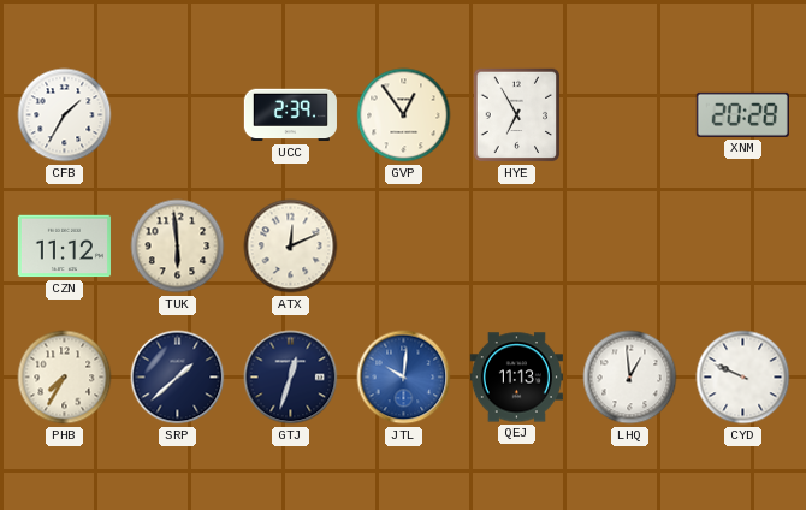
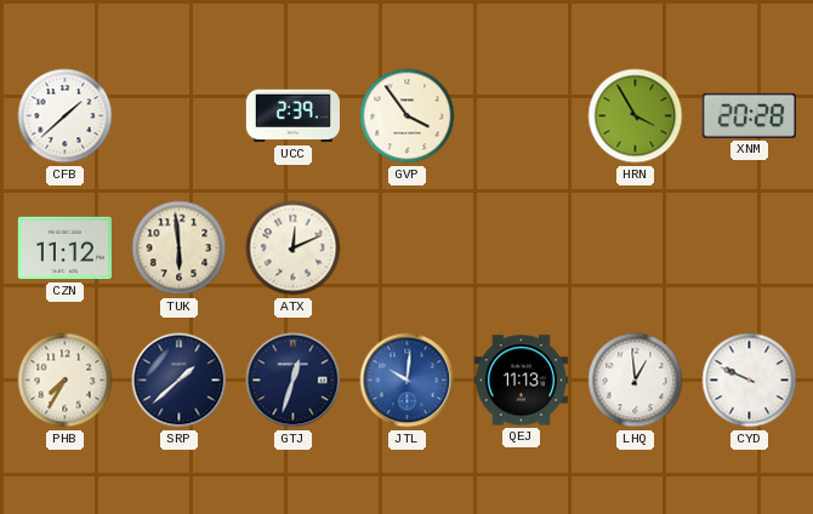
CFB: 1:35 -> 1:38 (66, 116)
GVP: 12:54 -> 3:54 (408, 116)
HYE: 6:55 -> none (517, 115)
HRN: none -> 3:55 (636, 116)
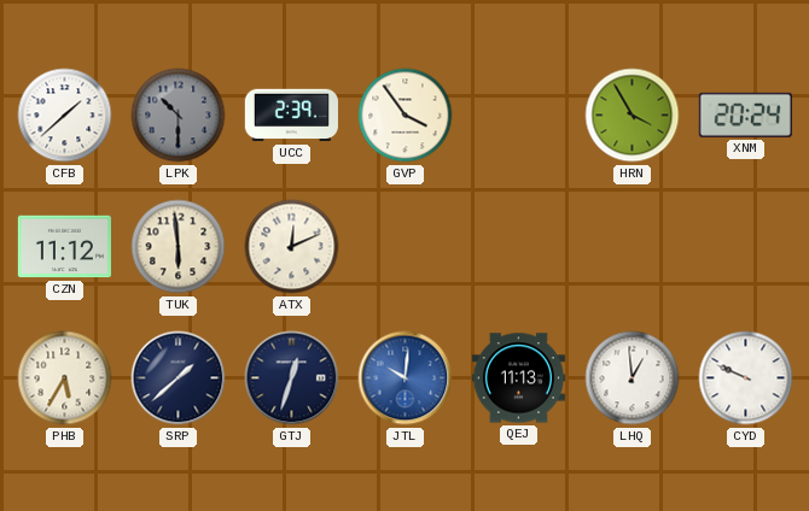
LPK: none -> 10:30 (179, 116)
XNM: 20:28 -> 20:24 (745, 114)
PHB: 7:35 -> 5:35 (65, 378)
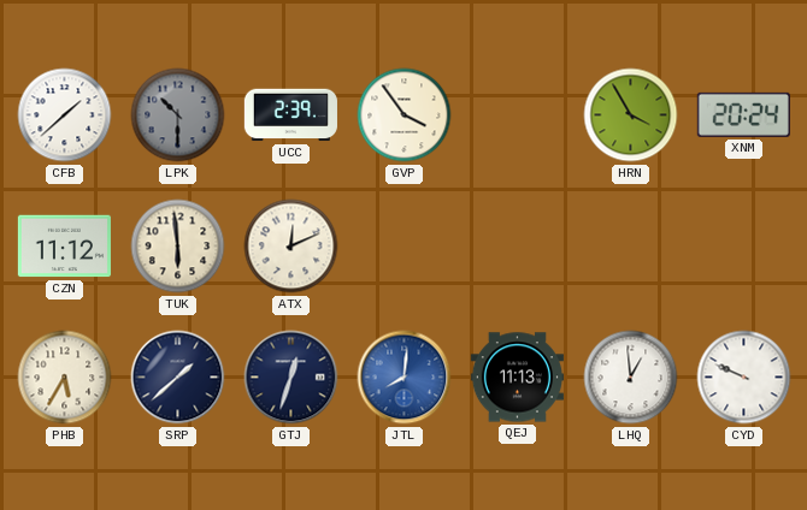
JTL: 10:01 -> 8:01 (405, 378)
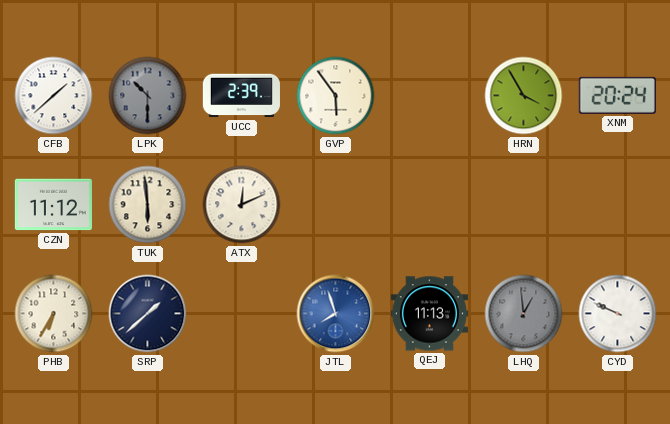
GVP: 3:54 -> 5:54 (336, 96)
PHB: 5:35 -> 6:35 (54, 314)
GTJ: 12:33 -> none (291, 378)
JTL: 8:01 -> 7:57 (336, 314)
LHQ dial: white -> grey (524, 314)
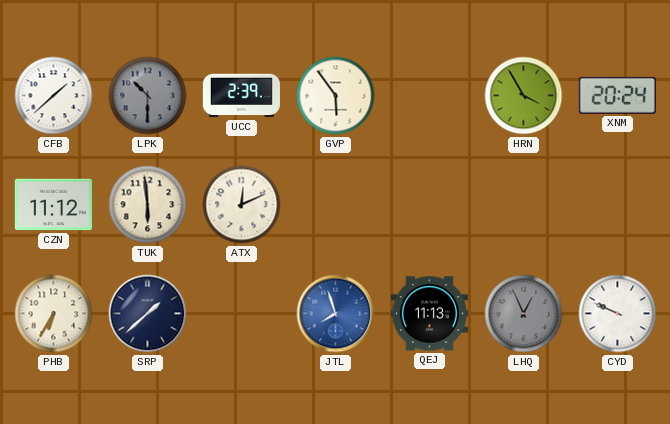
LHQ: 12:59 -> 12:56 (524, 314)
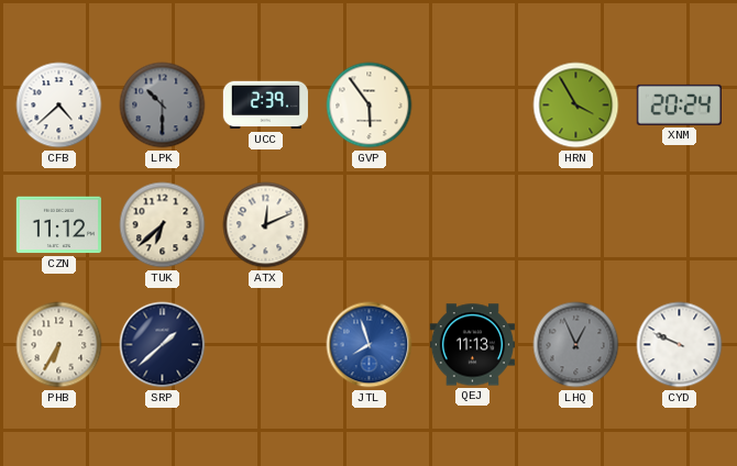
CFB: 1:38 -> 4:38 (59, 106)
TUK: 5:59 -> 6:38 (163, 225)
